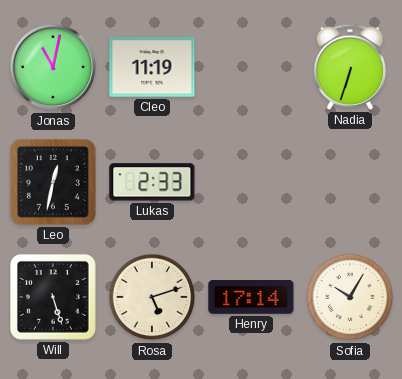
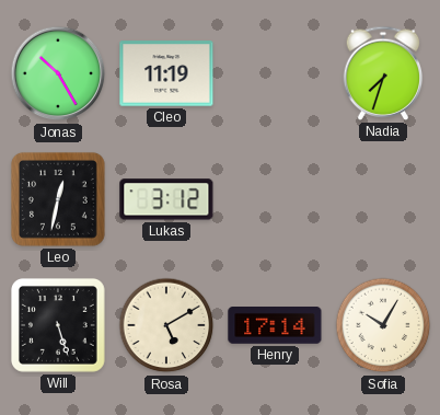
Jonas: 11:02 -> 10:25 (58, 73)
Nadia: 6:33 -> 7:33 (383, 73)
Lukas: 2:33 -> 3:12 (166, 199)
Rosa: 5:12 -> 5:10 (166, 325)
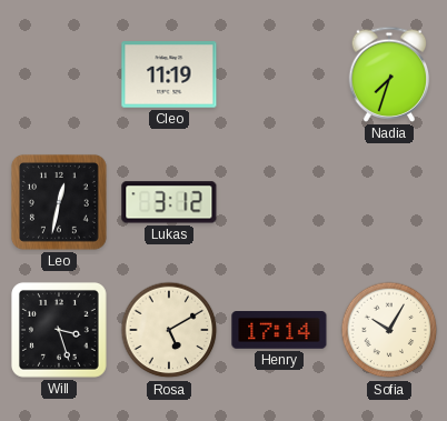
Jonas: 10:25 -> none (58, 73)
Will: 5:27 -> 3:27 (59, 330)
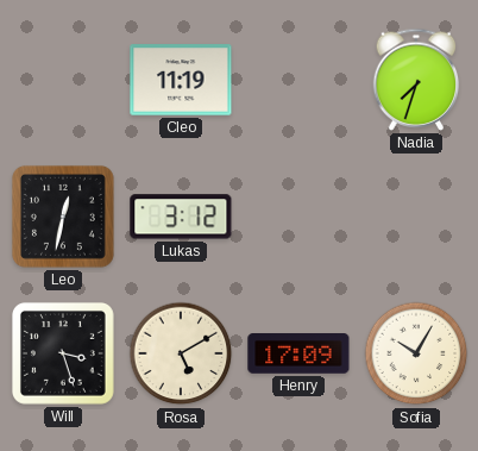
Henry: 17:14 -> 17:09 (298, 353)
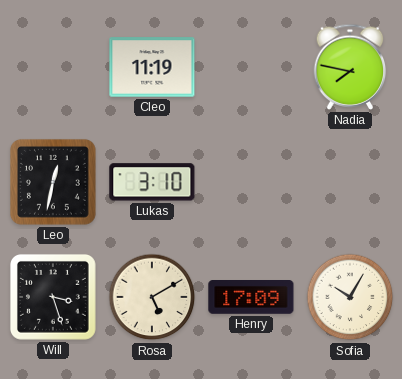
Nadia: 7:33 -> 7:47 (350, 67)
Lukas: 3:12 -> 3:10 (152, 182)
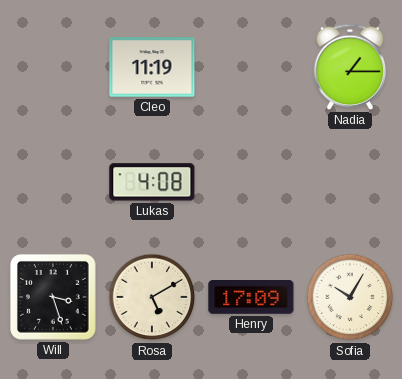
Nadia: 7:47 -> 1:15 (350, 67)
Leo: 12:32 -> none (53, 182)
Lukas: 3:10 -> 4:08 (152, 182)
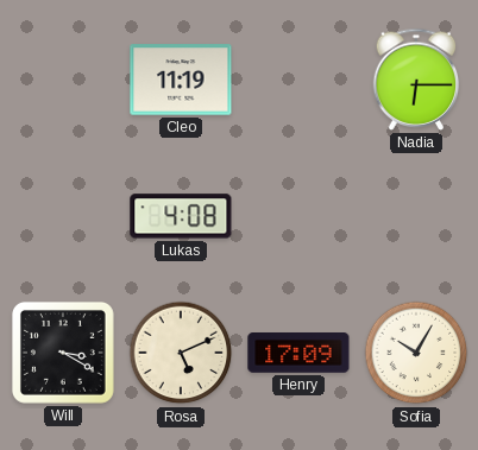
Nadia: 1:15 -> 6:15 (416, 80)
Will: 3:27 -> 3:20 (63, 353)
Rosa: 5:10 -> 5:11 (181, 353)
